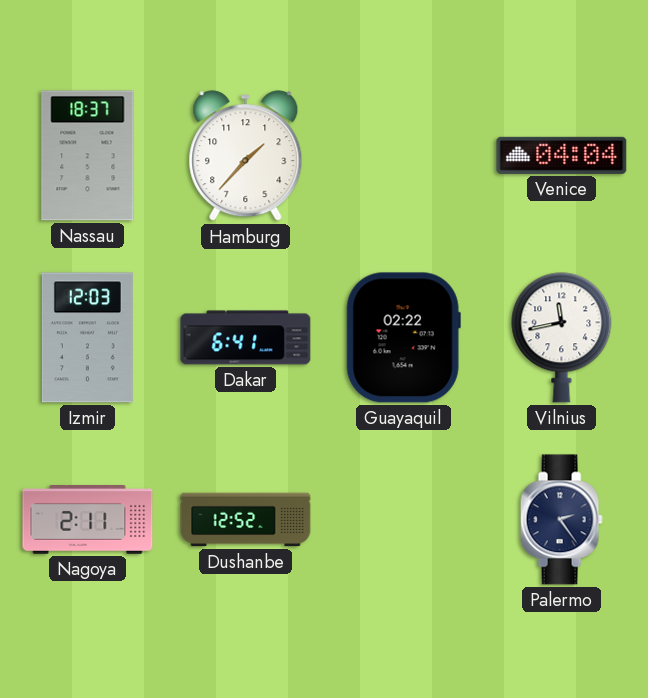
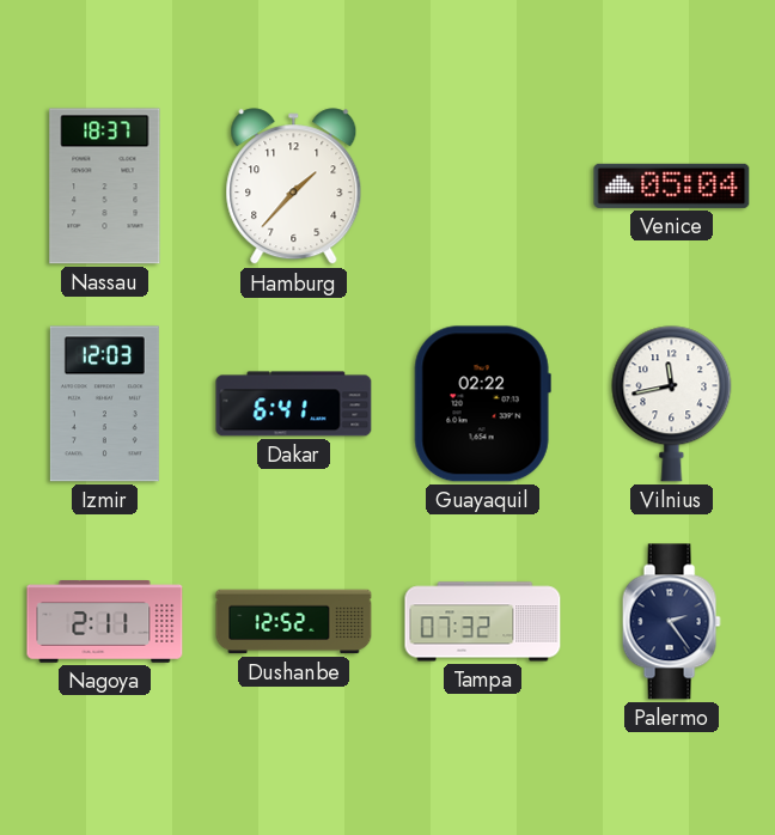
Venice: 04:04 -> 05:04 (672, 185)
Tampa: none -> 07:32 (483, 622)
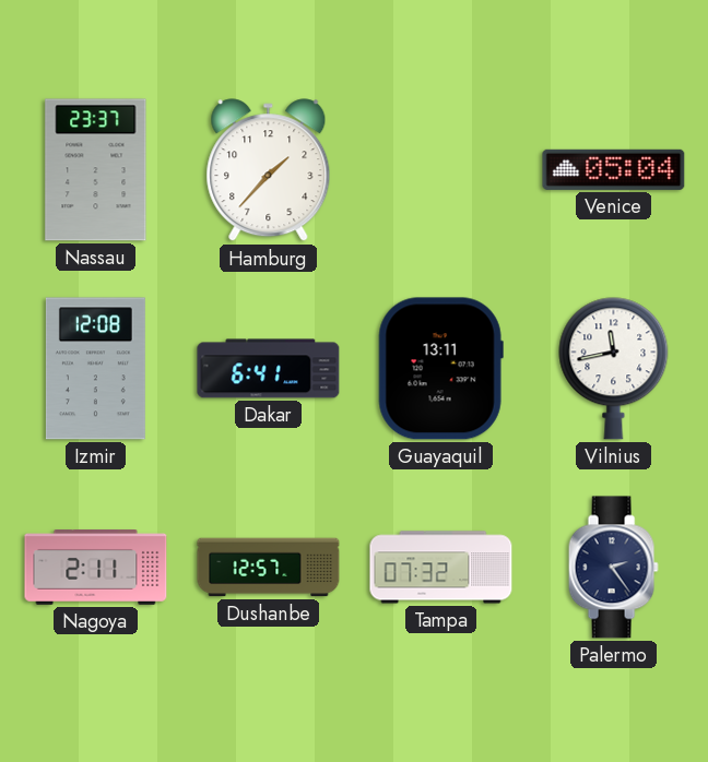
Nassau: 18:37 -> 23:37 (96, 170)
Izmir: 12:03 -> 12:08 (95, 369)
Guayaquil: 02:22 -> 13:11 (440, 369)
Dushanbe: 12:52 -> 12:57 (269, 568)
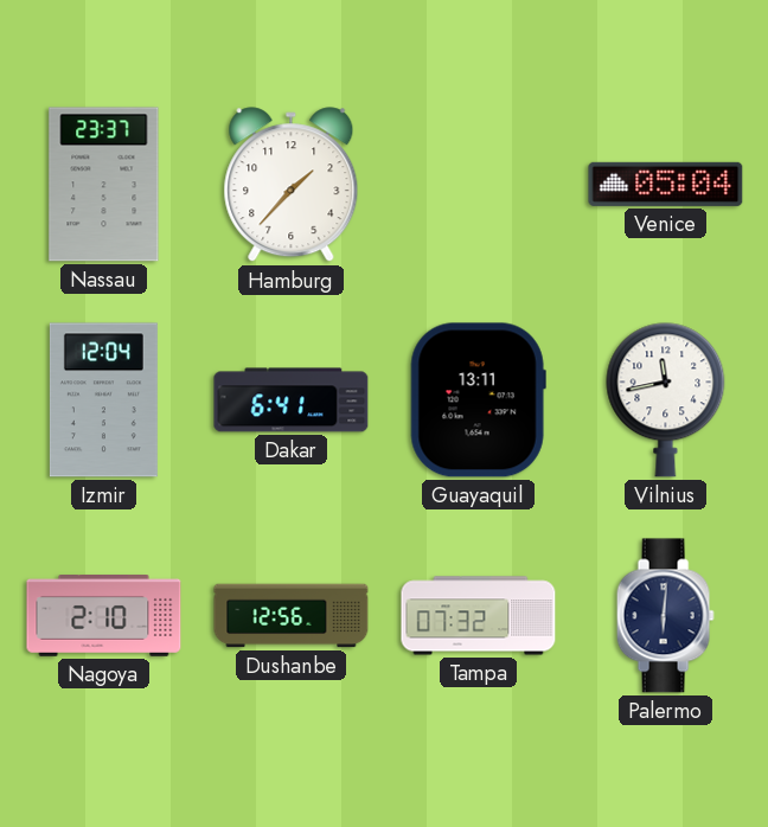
Izmir: 12:08 -> 12:04 (103, 400)
Nagoya: 2:11 -> 2:10 (104, 616)
Dushanbe: 12:57 -> 12:56 (292, 616)
Palermo: 2:24 -> 6:01 (665, 616)
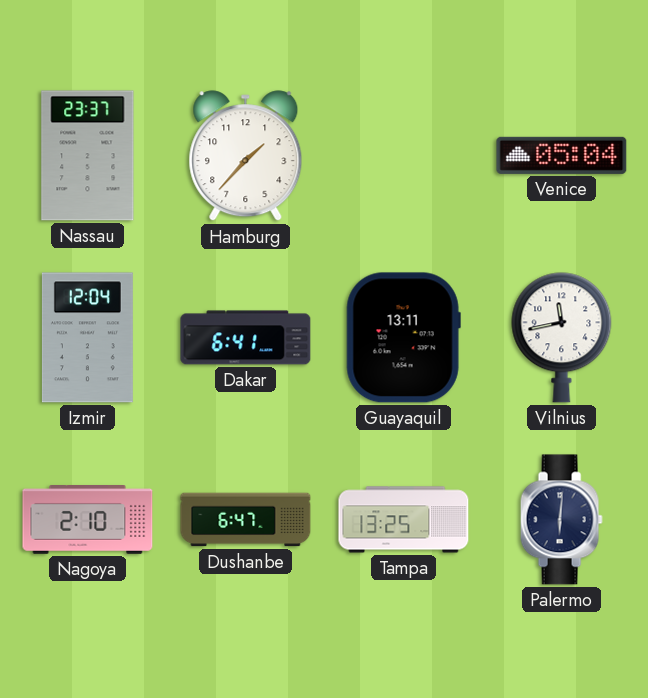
Dushanbe: 12:56 -> 6:47 (246, 520)
Tampa: 07:32 -> 13:25 (404, 520)
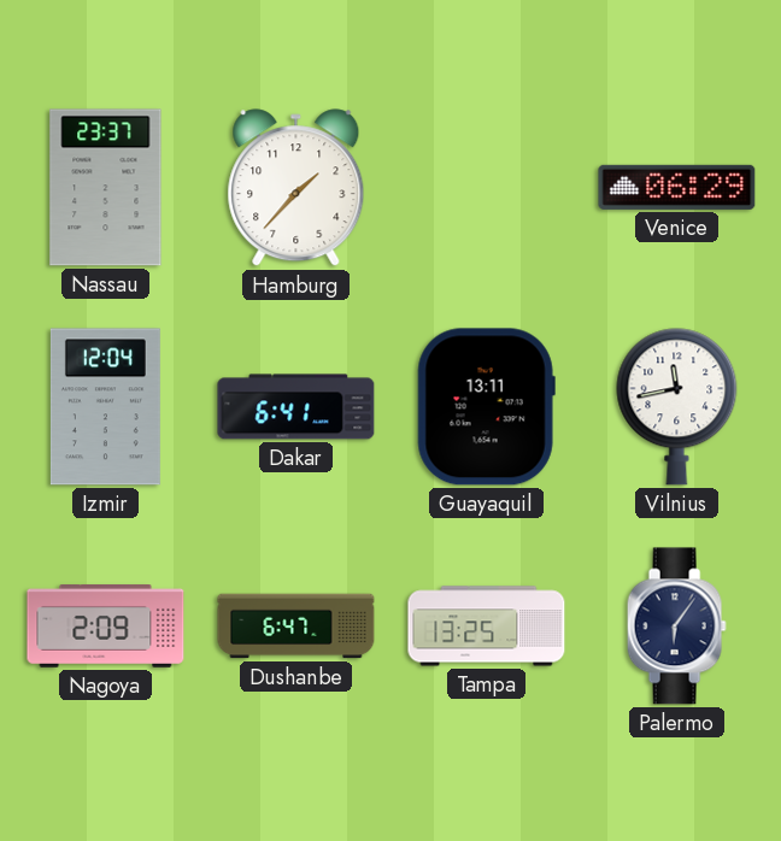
Venice: 05:04 -> 06:29 (677, 187)
Nagoya: 2:10 -> 2:09 (106, 627)
Palermo: 6:01 -> 6:06 (676, 627)
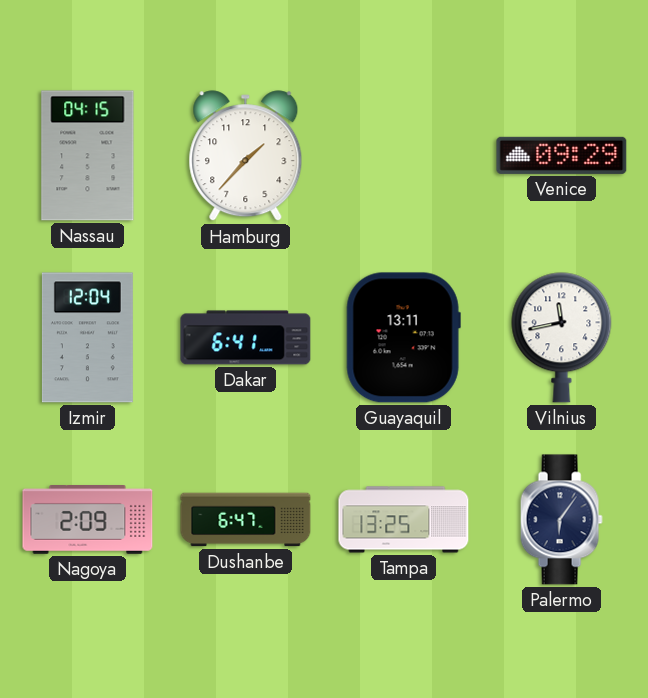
Nassau: 23:37 -> 04:15 (88, 156)
Venice: 06:29 -> 09:29 (562, 155)
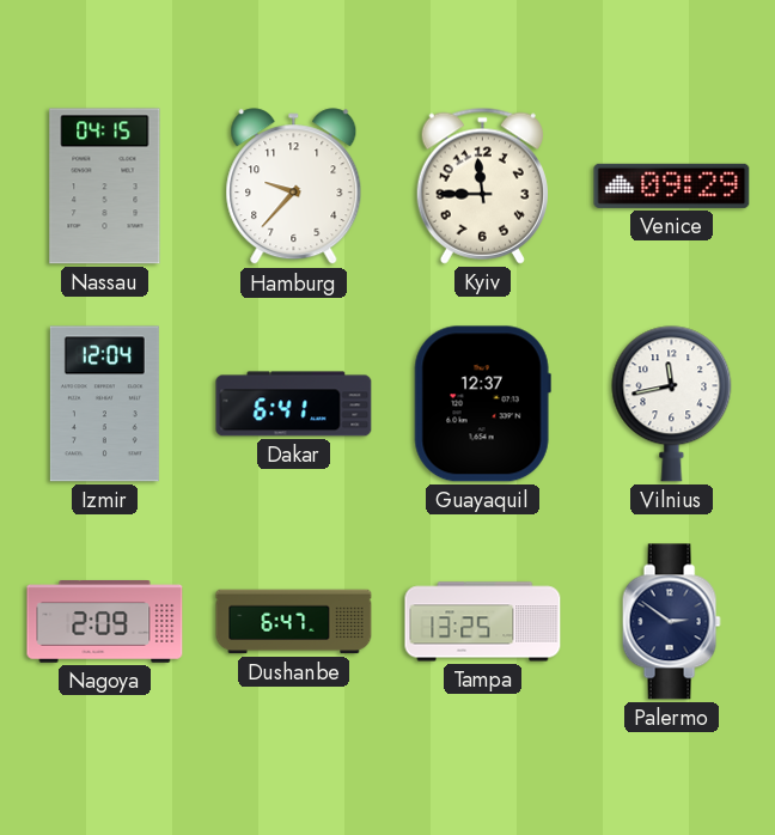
Hamburg: 1:37 -> 9:37 (294, 187)
Kyiv: none -> 11:45 (482, 185)
Guayaquil: 13:11 -> 12:37 (482, 404)
Palermo: 6:06 -> 2:51 (671, 622)
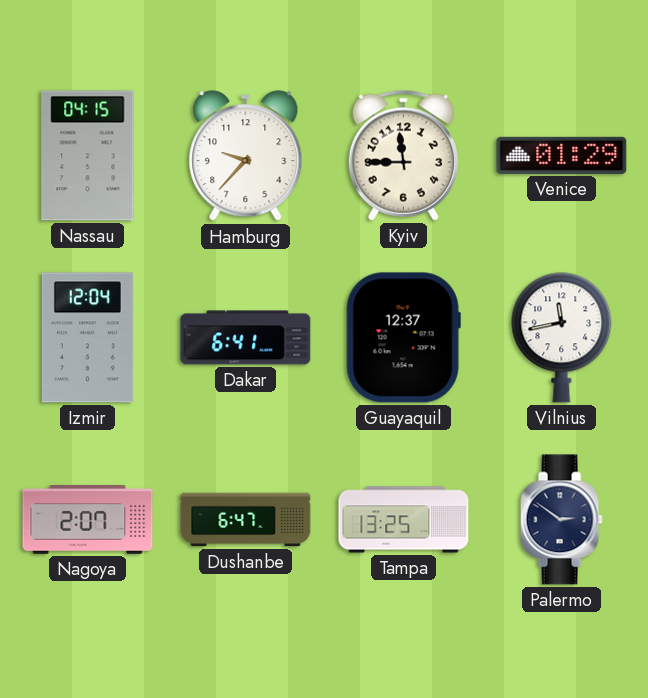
Venice: 09:29 -> 01:29 (562, 155)
Nagoya: 2:09 -> 2:07 (88, 520)
